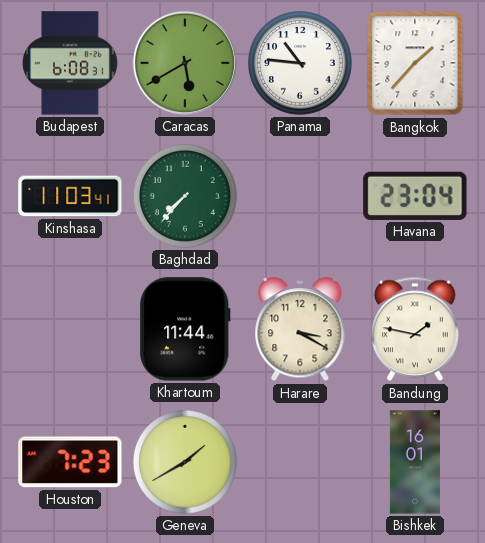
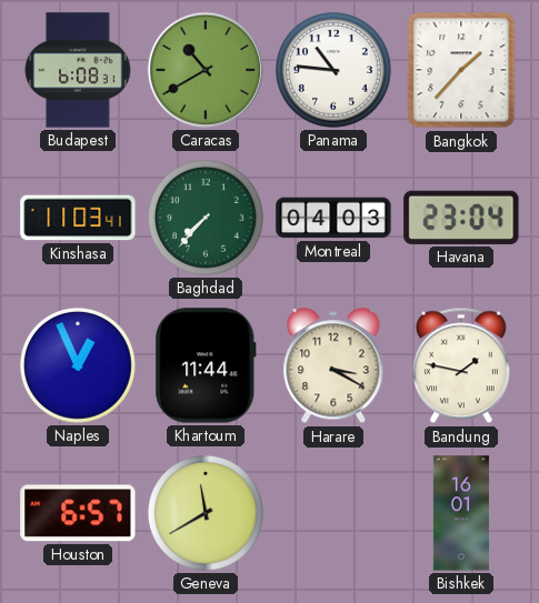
Caracas: 5:40 -> 10:40 (206, 70)
Montreal: none -> 04:03 (333, 218)
Naples: none -> 12:56 (78, 365)
Houston: 7:23 -> 6:57 (78, 513)
Geneva: 1:40 -> 11:40 (206, 513)
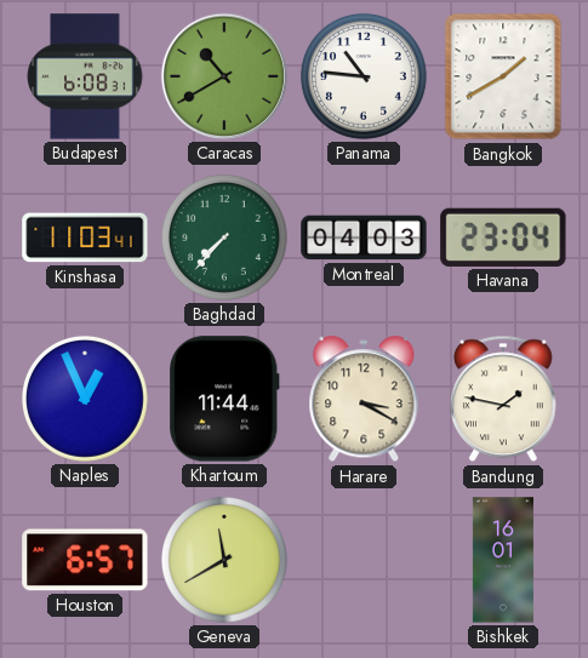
Bangkok: 1:37 -> 1:40 (503, 76)
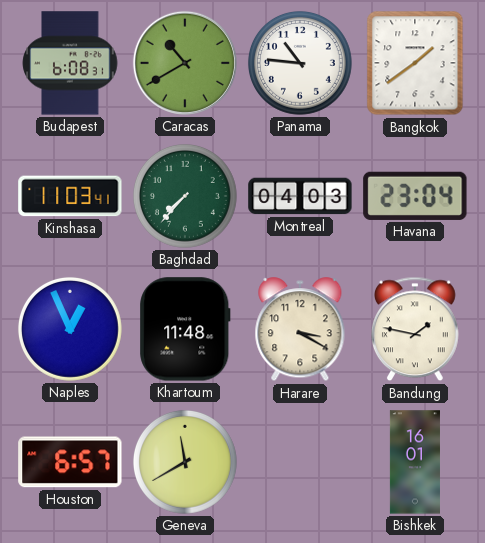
Bangkok: 1:40 -> 1:39 (415, 63)
Khartoum: 11:44 -> 11:48 (185, 329)
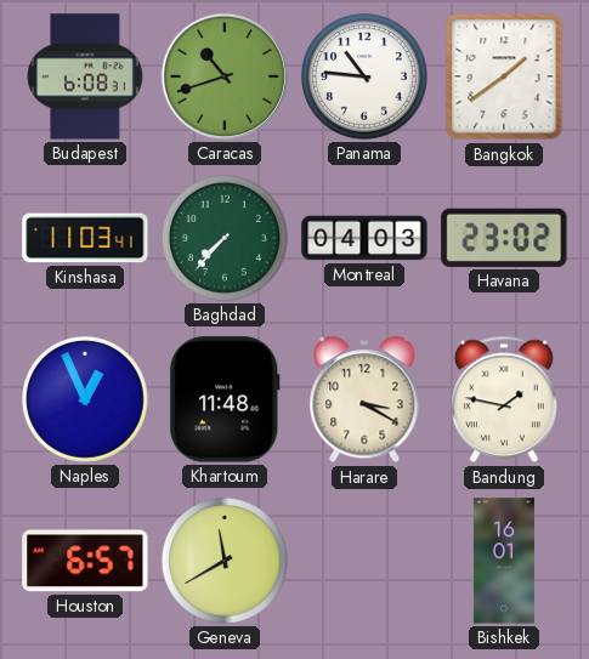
Caracas: 10:40 -> 10:42 (225, 76)
Havana: 23:04 -> 23:02 (504, 238)
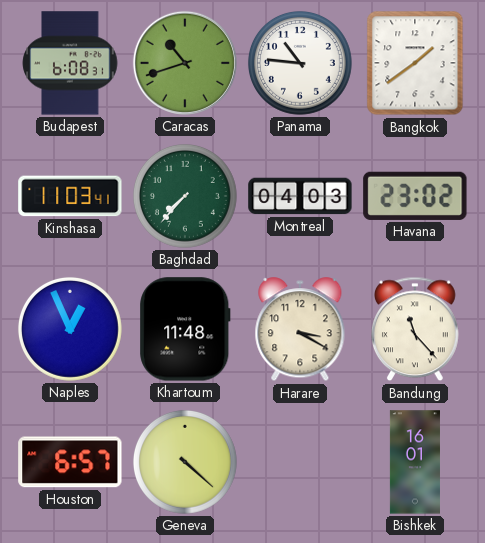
Bandung: 1:47 -> 11:23 (415, 329)
Geneva: 11:40 -> 4:22 (185, 462)
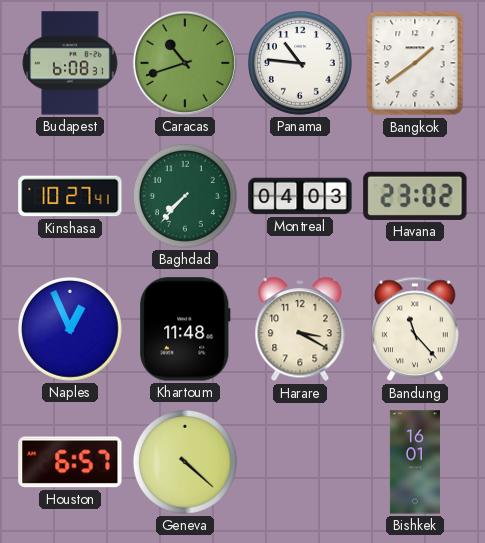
Kinshasa: 11:03 -> 10:27 (70, 196)
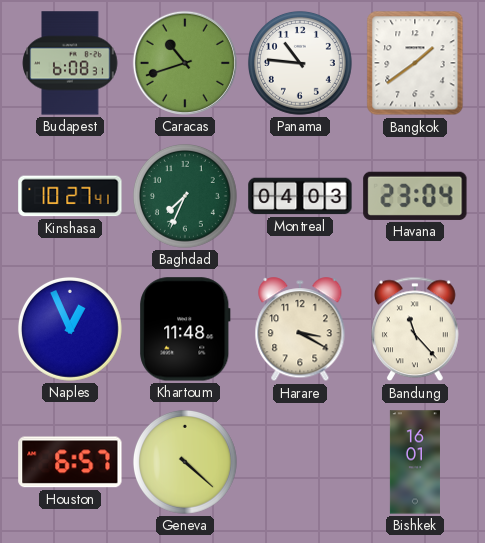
Baghdad: 7:37 -> 7:34 (185, 196)
Havana: 23:02 -> 23:04 (415, 196)
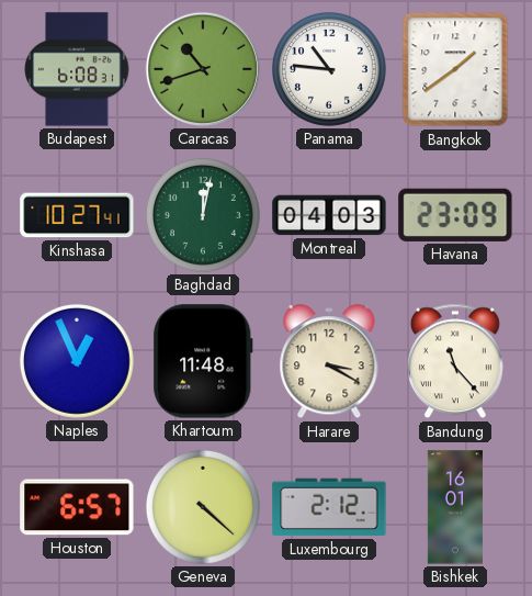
Baghdad: 7:34 -> 12:02 (203, 215)
Havana: 23:04 -> 23:09 (455, 215)
Luxembourg: none -> 2:12 (329, 507)
